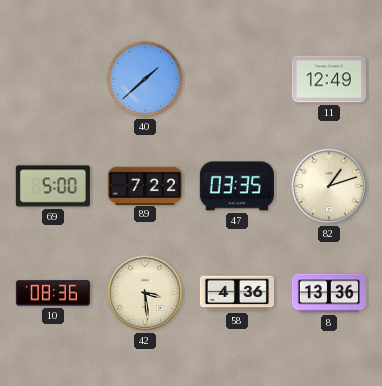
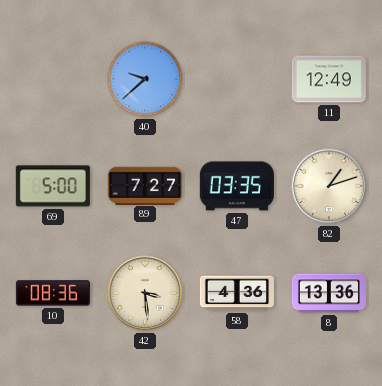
40: 1:38 -> 9:38 (145, 79)
89: 7:22 -> 7:27 (145, 185)
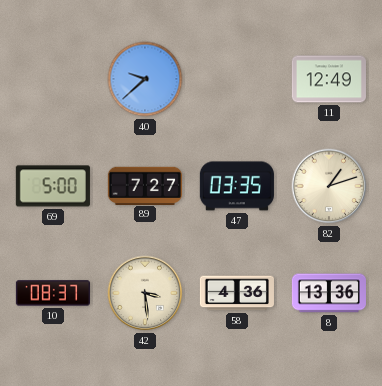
10: 08:36 -> 08:37 (53, 293)
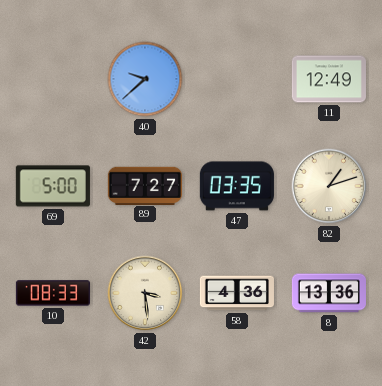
10: 08:37 -> 08:33 (53, 293)
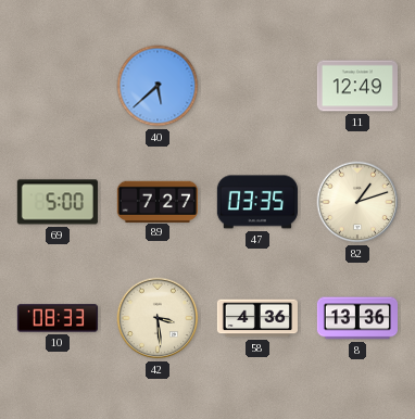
40: 9:38 -> 5:38 (158, 86)
